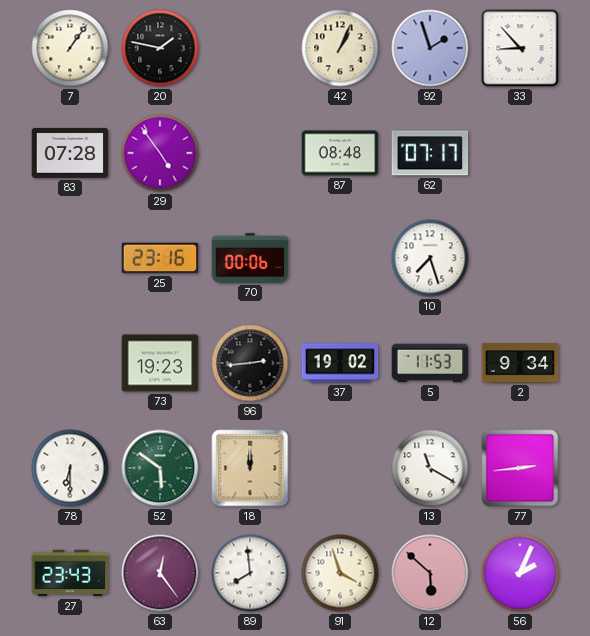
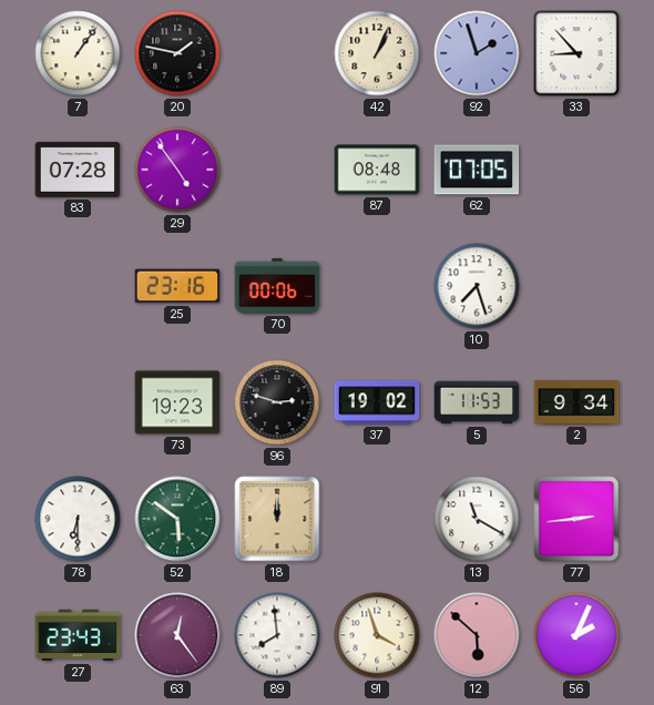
62: 07:17 -> 07:05 (477, 170)
96: 2:44 -> 2:48 (277, 402)
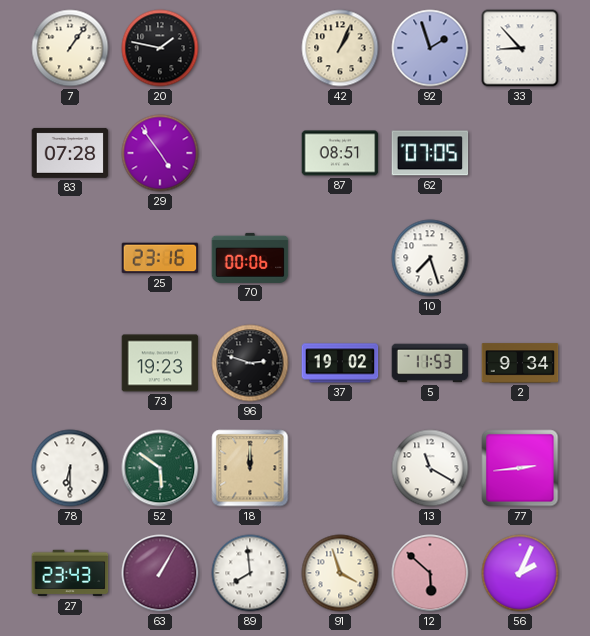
87: 08:48 -> 08:51 (340, 153)
63: 12:24 -> 1:05 (160, 573)
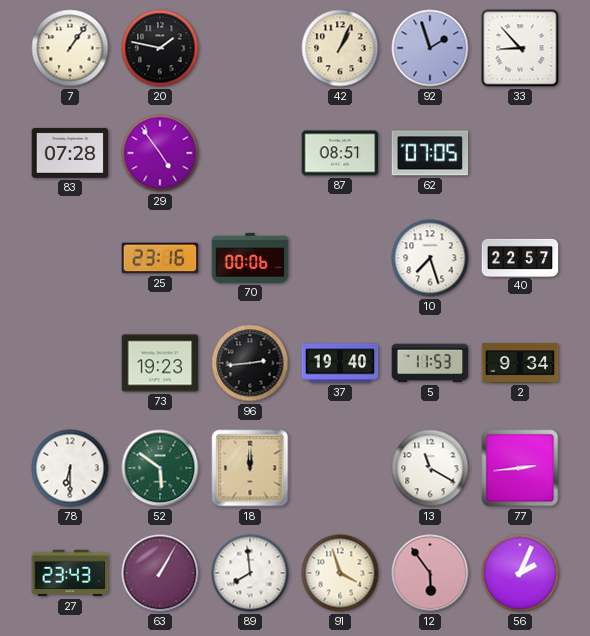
40: none -> 22:57 (520, 257)
96: 2:48 -> 2:44 (250, 363)
37: 19:02 -> 19:40 (340, 363)
12: 5:52 -> 5:54 (430, 573)
